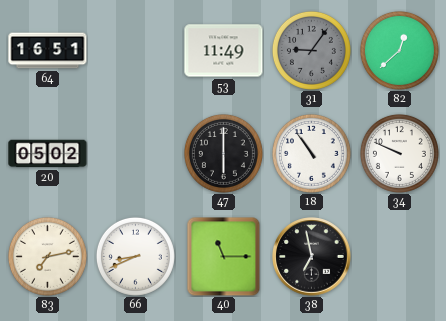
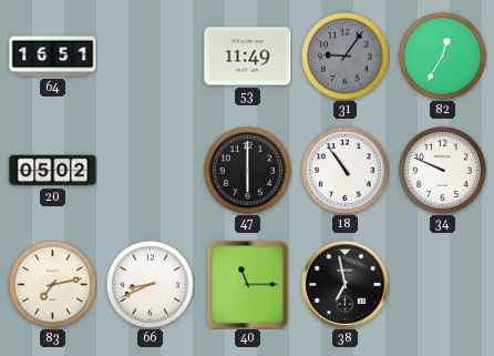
82: 12:38 -> 12:35 (442, 55)
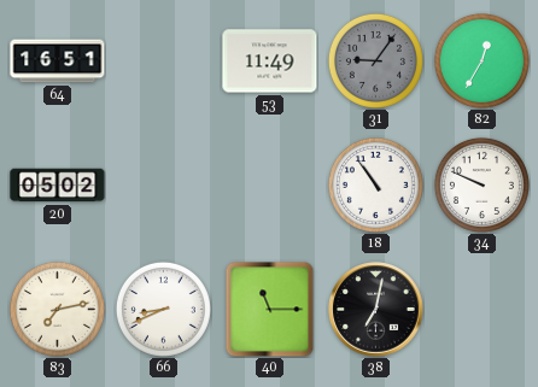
47: 6:00 -> none (247, 170)
38: 6:58 -> 7:02 (376, 310)
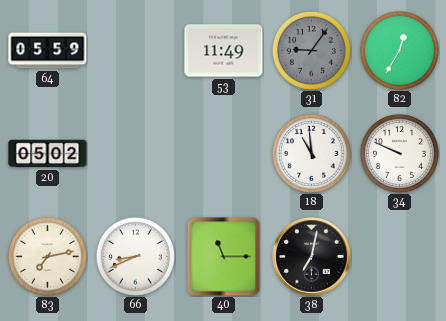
64: 16:51 -> 05:59 (48, 51)
18: 10:54 -> 10:59 (311, 153)
